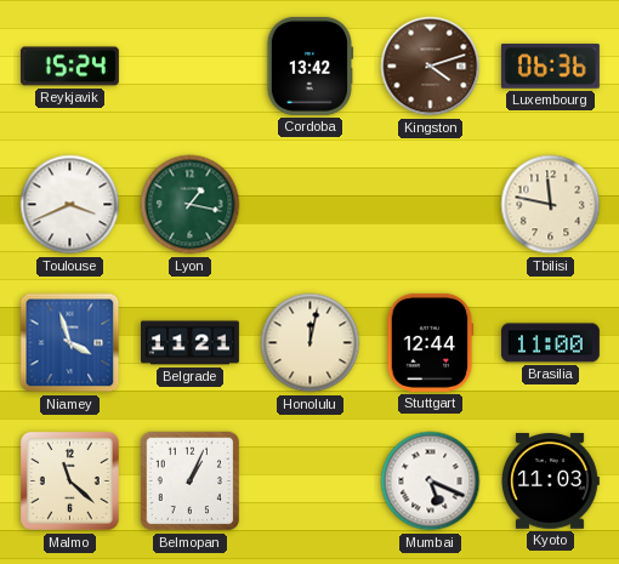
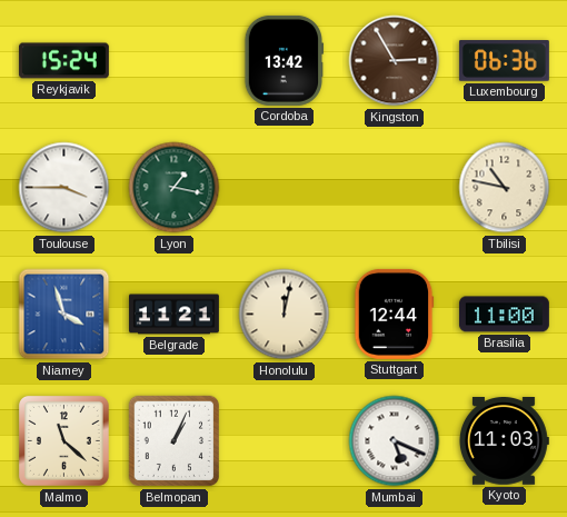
Kingston: 4:12 -> 2:55 (395, 61)
Toulouse: 3:41 -> 3:45 (64, 188)
Tbilisi: 11:47 -> 10:47 (505, 188)
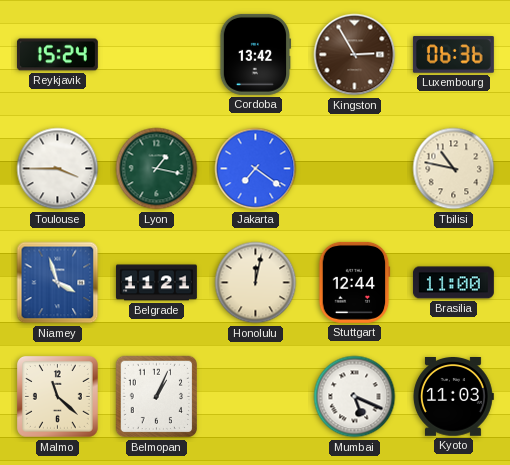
Jakarta: none -> 7:21 (256, 169)
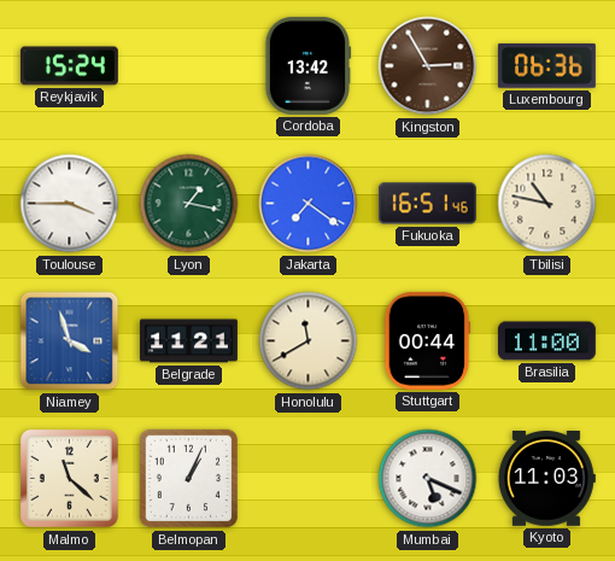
Fukuoka: none -> 16:51 (427, 204)
Honolulu: 12:02 -> 11:40 (309, 341)
Stuttgart: 12:44 -> 00:44 (427, 340)
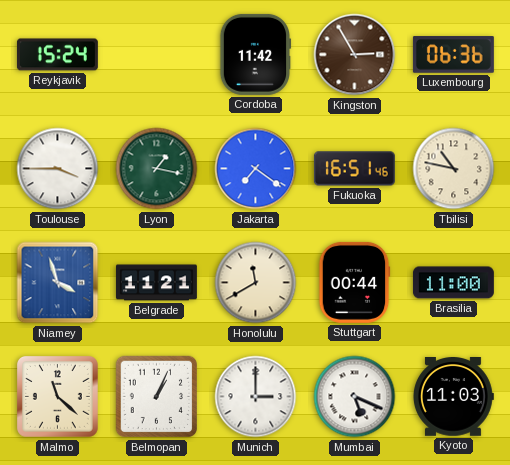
Cordoba: 13:42 -> 11:42 (255, 54)
Munich: none -> 3:00 (256, 397)
